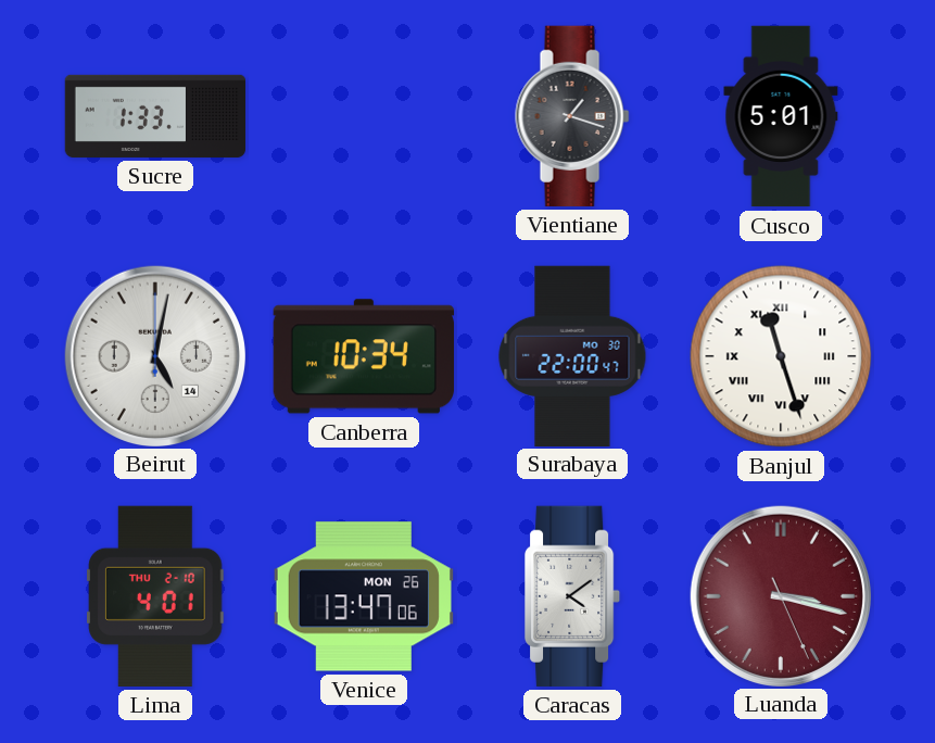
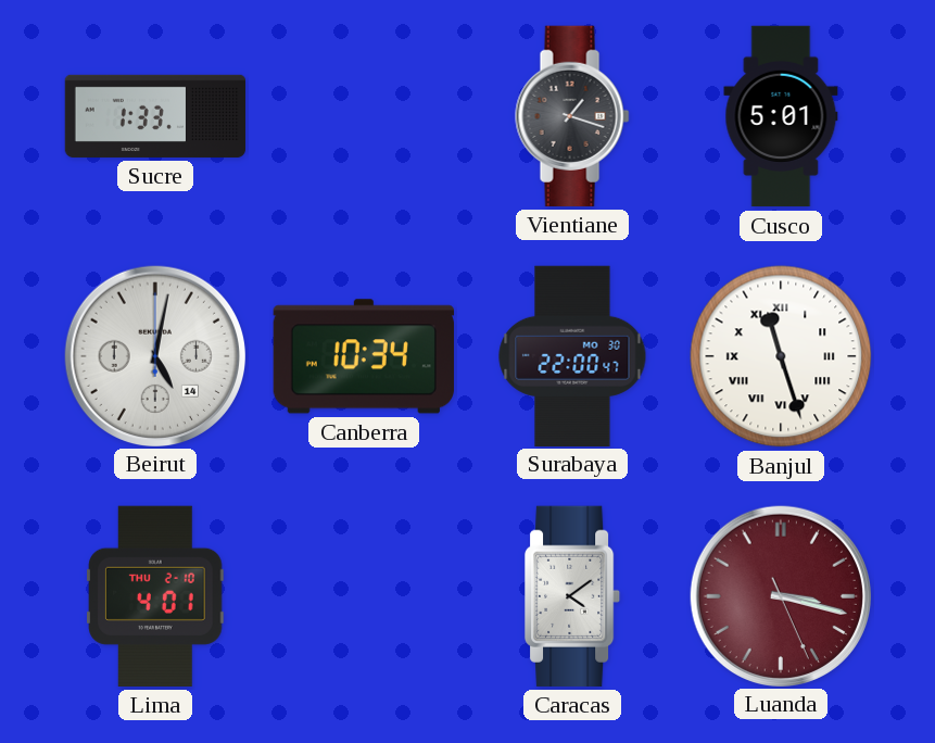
Venice: 13:47 -> none (364, 596)
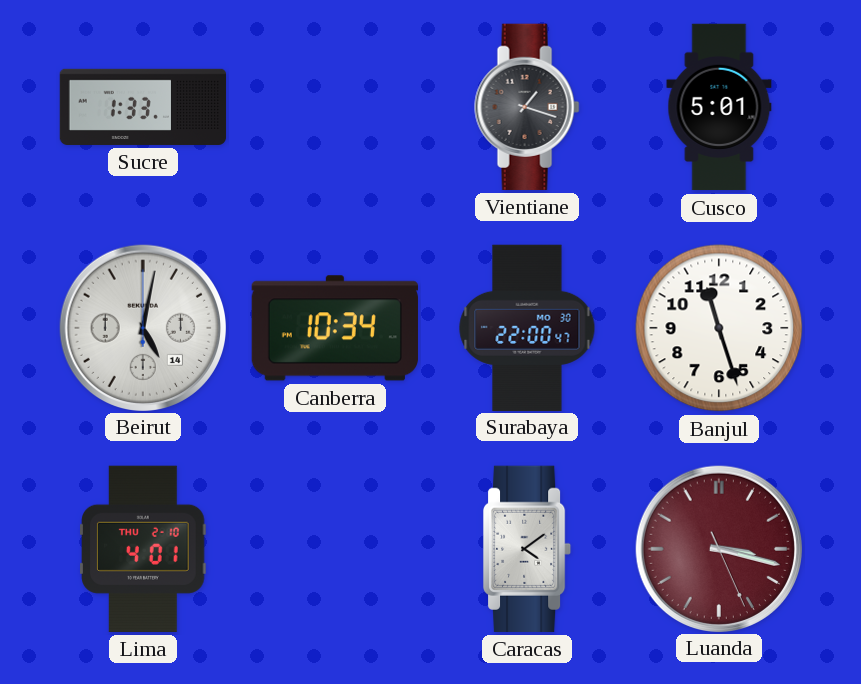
Banjul numerals: Roman -> Arabic (719, 328)
